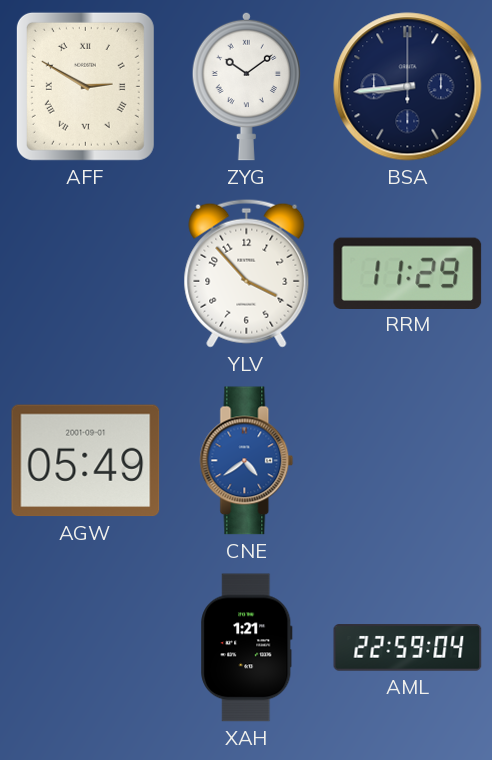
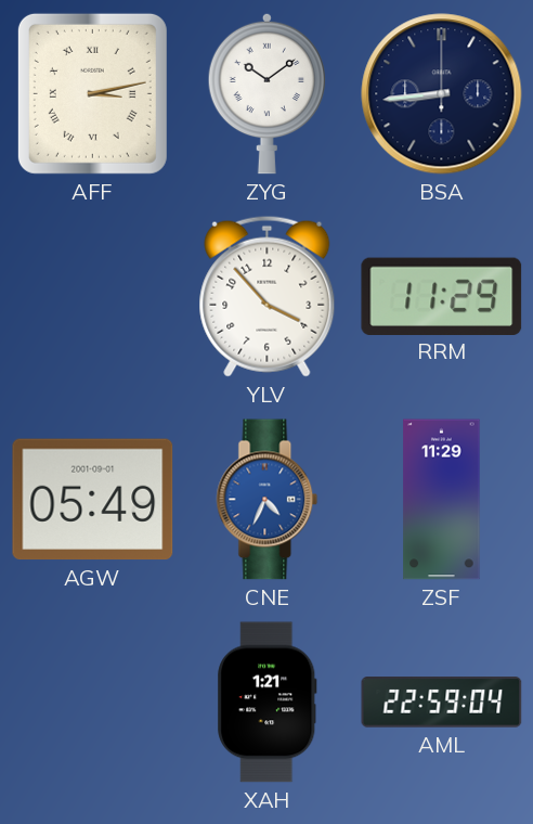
AFF: 2:50 -> 3:13 (92, 93)
CNE: 4:39 -> 4:34 (268, 500)
ZSF: none -> 11:29 (442, 500)
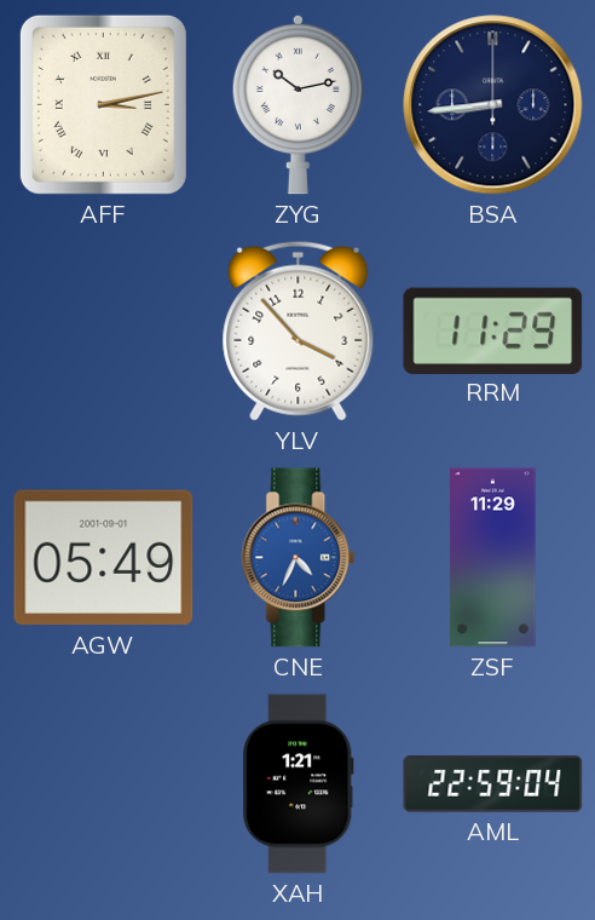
ZYG: 10:09 -> 10:13 (297, 104)
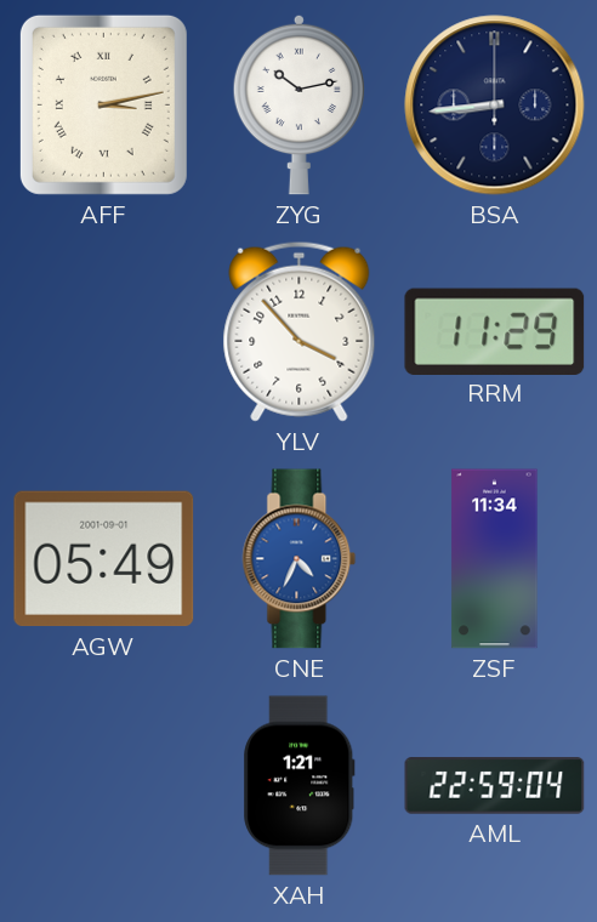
ZSF: 11:29 -> 11:34 (495, 559)
